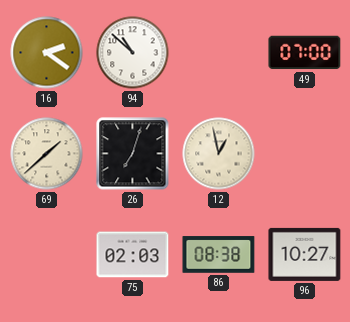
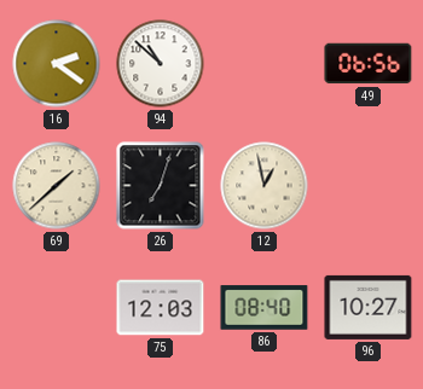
49: 07:00 -> 06:56 (369, 64)
75: 02:03 -> 12:03 (161, 308)
86: 08:38 -> 08:40 (265, 308)
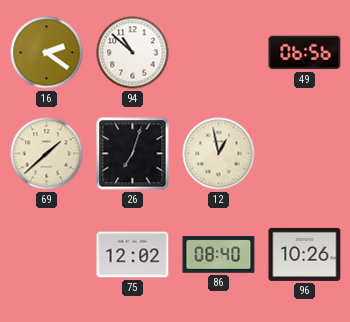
75: 12:03 -> 12:02 (133, 255)
96: 10:27 -> 10:26 (305, 254)
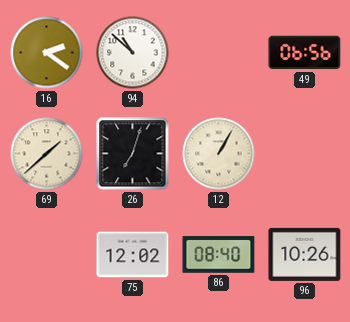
12: 12:58 -> 1:05 (219, 154)
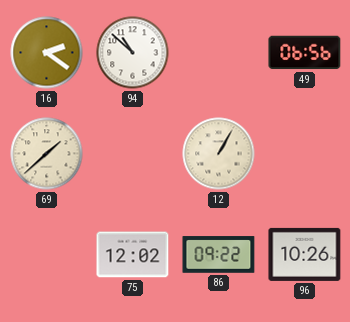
26: 7:03 -> none (133, 154)
86: 08:40 -> 09:22 (219, 255)
